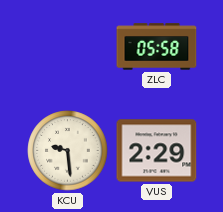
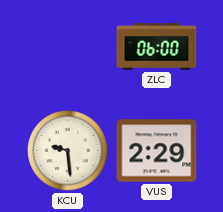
ZLC: 05:58 -> 06:00 (157, 47)
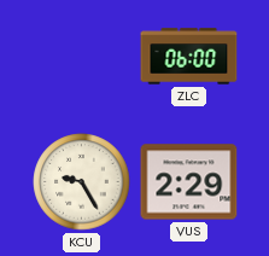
KCU: 9:29 -> 9:25 (82, 182)
